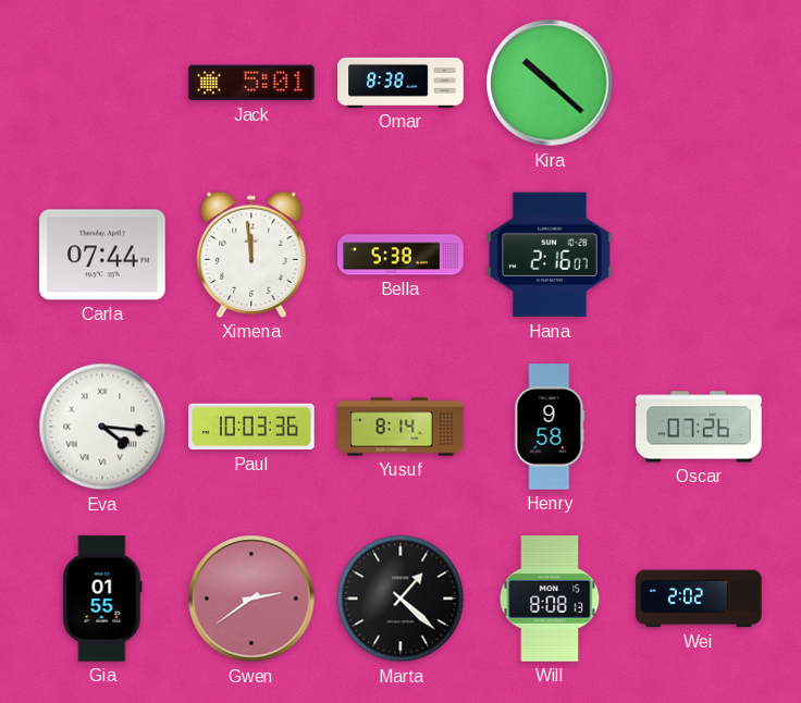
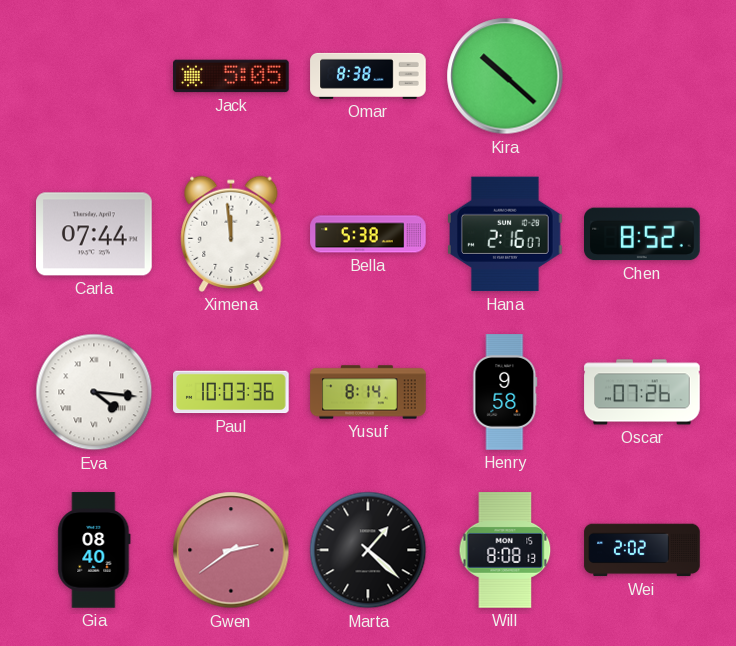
Jack: 5:01 -> 5:05 (231, 76)
Chen: none -> 8:52 (643, 234)
Gia: 01:55 -> 08:40 (94, 550)
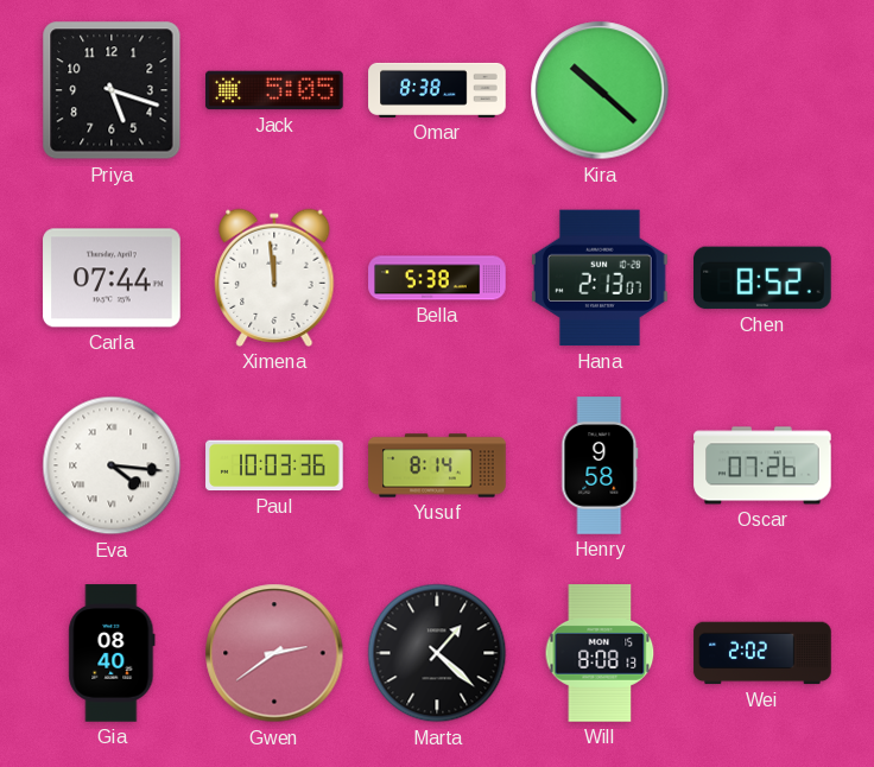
Priya: none -> 5:18 (112, 90)
Hana: 2:16 -> 2:13 (601, 278)
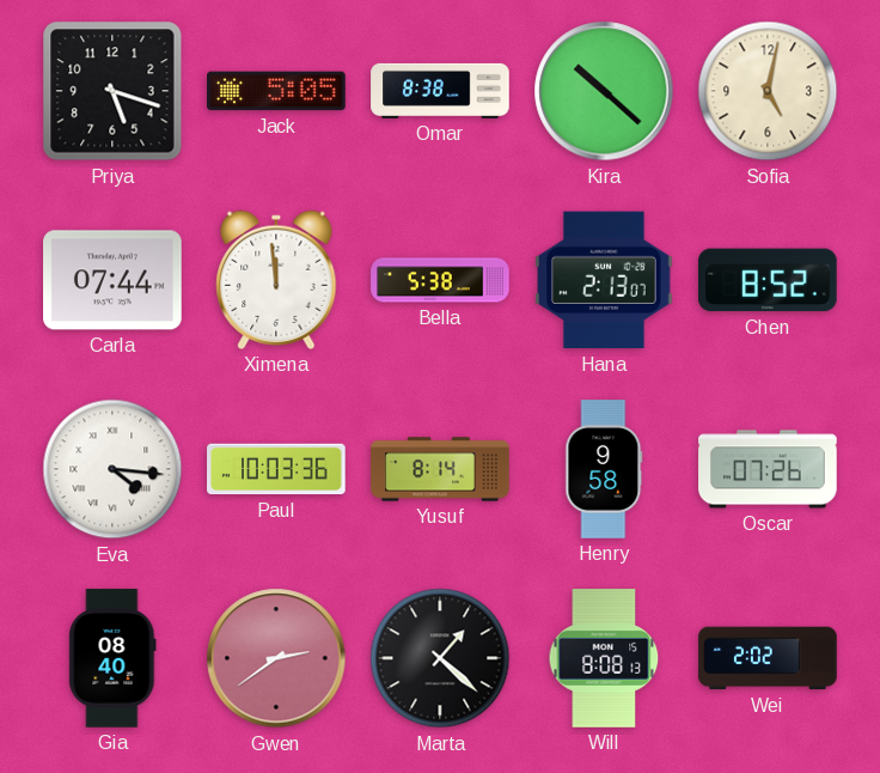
Sofia: none -> 5:02 (768, 91)
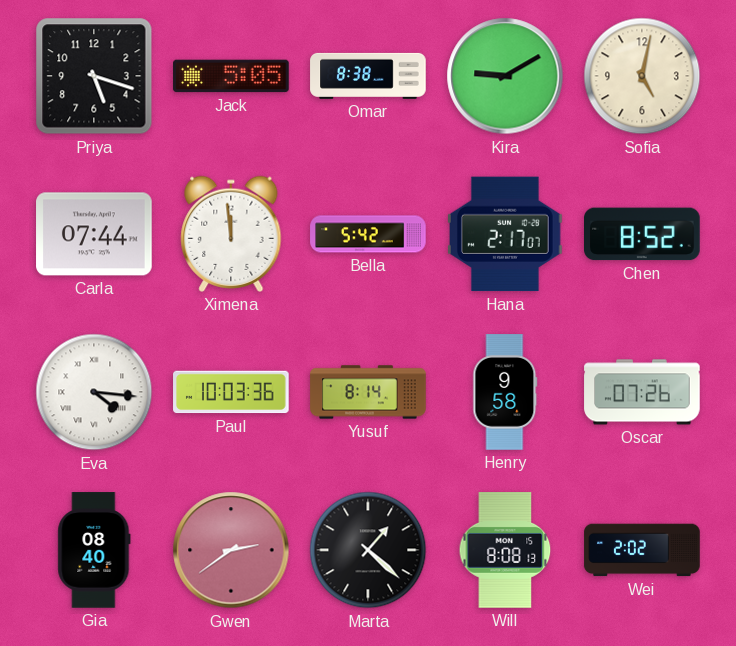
Kira: 10:22 -> 9:10 (505, 76)
Bella: 5:38 -> 5:42 (368, 234)
Hana: 2:13 -> 2:17 (506, 234)
